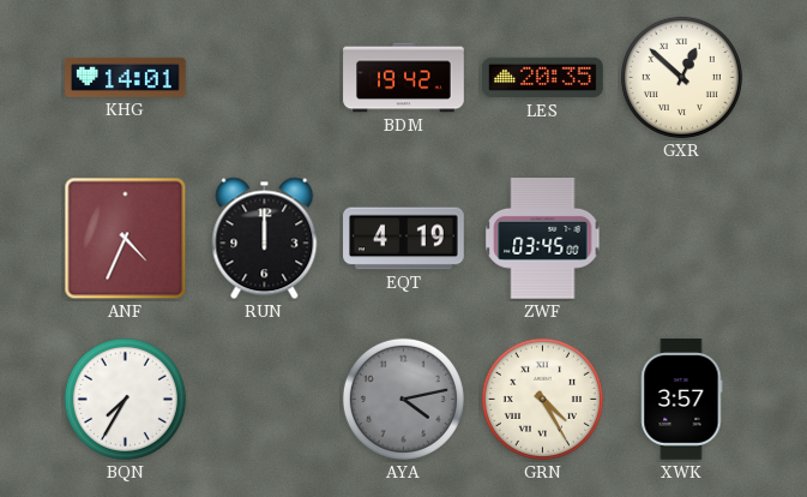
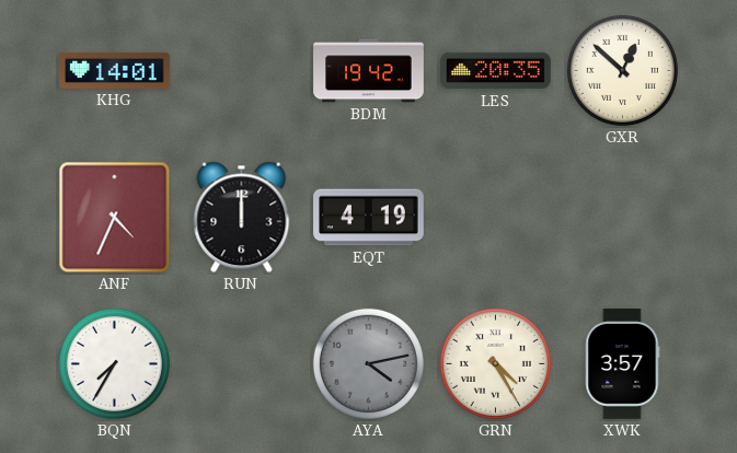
ZWF: 03:45 -> none (543, 239)
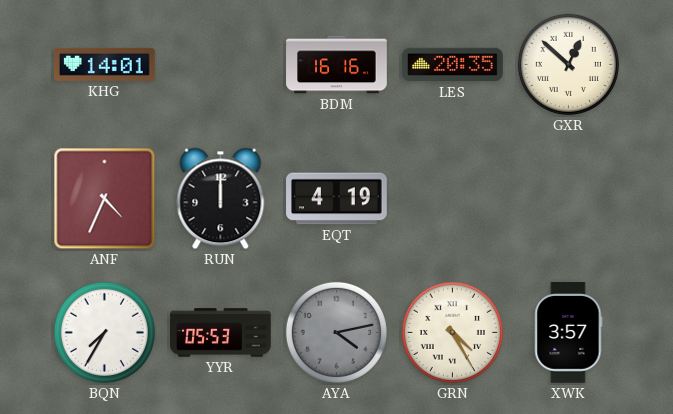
BDM: 19:42 -> 16:16 (337, 65)
YYR: none -> 05:53 (221, 333)
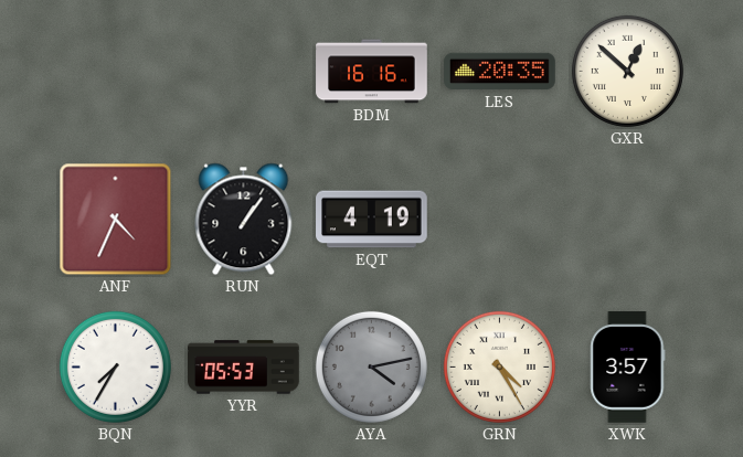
KHG: 14:01 -> none (105, 64)
RUN: 12:00 -> 1:06 (244, 220)
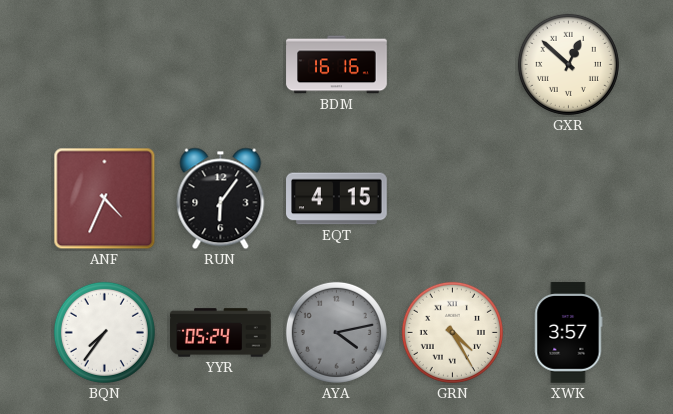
LES: 20:35 -> none (500, 72)
RUN: 1:06 -> 6:06 (221, 199)
EQT: 4:19 -> 4:15 (337, 199)
BQN: 7:35 -> 7:36 (104, 332)
YYR: 05:53 -> 05:24 (221, 333)
